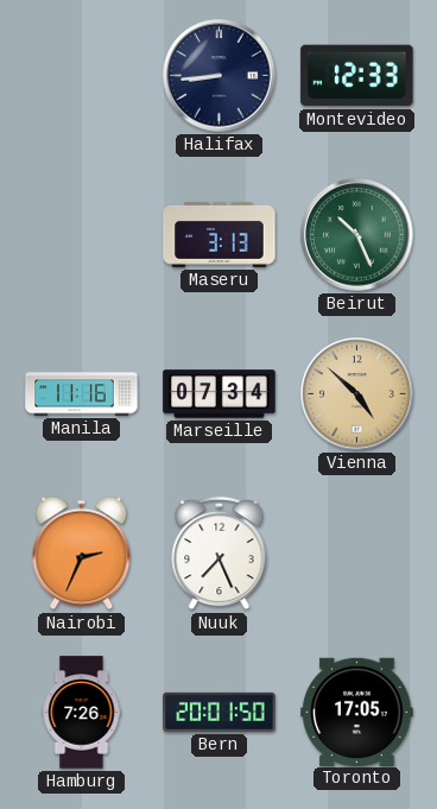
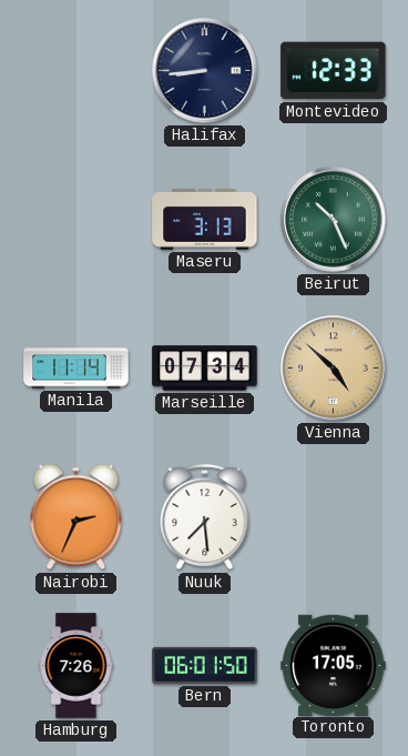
Manila: 11:16 -> 11:14 (76, 369)
Nuuk: 7:26 -> 7:29 (205, 517)
Bern: 20:01 -> 06:01 (205, 665)
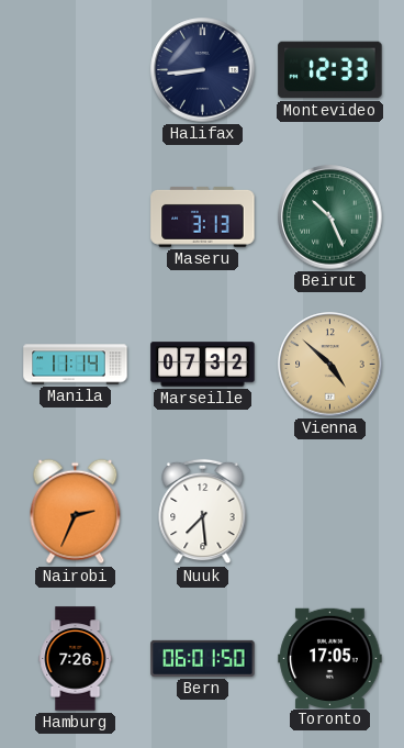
Marseille: 07:34 -> 07:32 (203, 365)
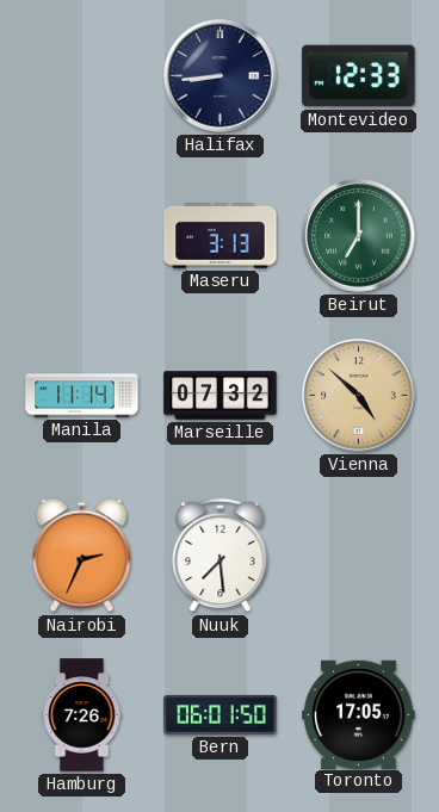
Beirut: 10:26 -> 7:00 (359, 236)
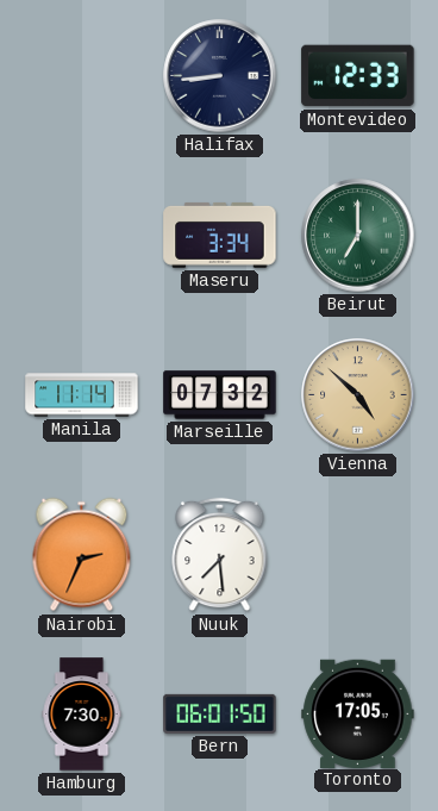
Maseru: 3:13 -> 3:34 (220, 235)
Hamburg: 7:26 -> 7:30 (82, 715)
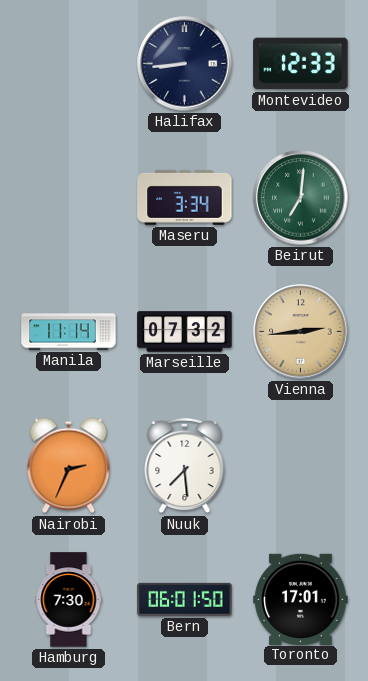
Beirut: 7:00 -> 7:01 (301, 198)
Vienna: 4:52 -> 2:44 (301, 332)
Toronto: 17:05 -> 17:01 (301, 599)
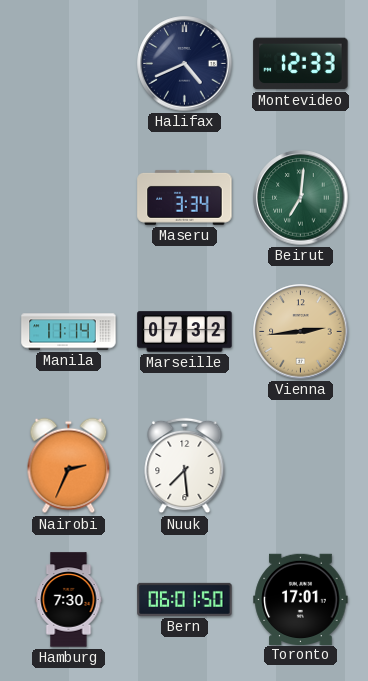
Halifax: 8:44 -> 4:41 (185, 64)
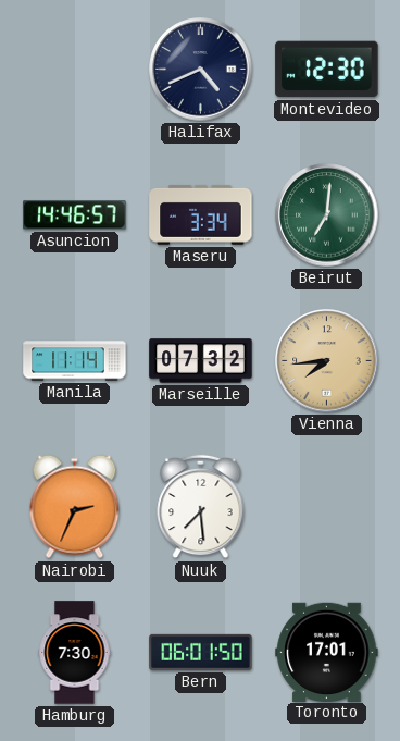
Montevideo: 12:33 -> 12:30 (327, 70)
Asuncion: none -> 14:46 (75, 215)
Vienna: 2:44 -> 7:44 (327, 361)
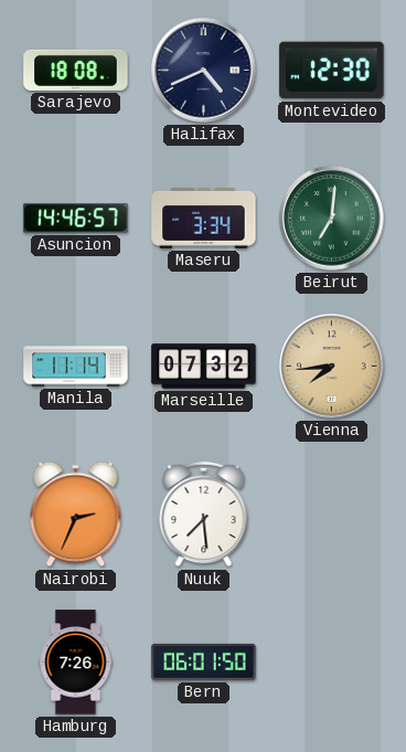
Sarajevo: none -> 18:08 (76, 70)
Hamburg: 7:30 -> 7:26 (76, 663)
Toronto: 17:01 -> none (327, 652)
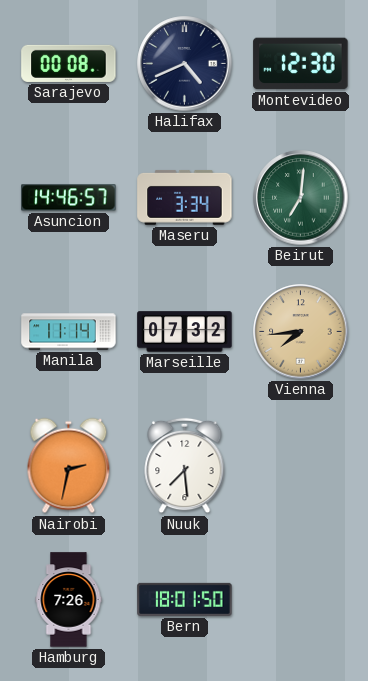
Sarajevo: 18:08 -> 00:08 (69, 63)
Nairobi: 2:34 -> 2:32 (69, 466)
Bern: 06:01 -> 18:01 (185, 599)
